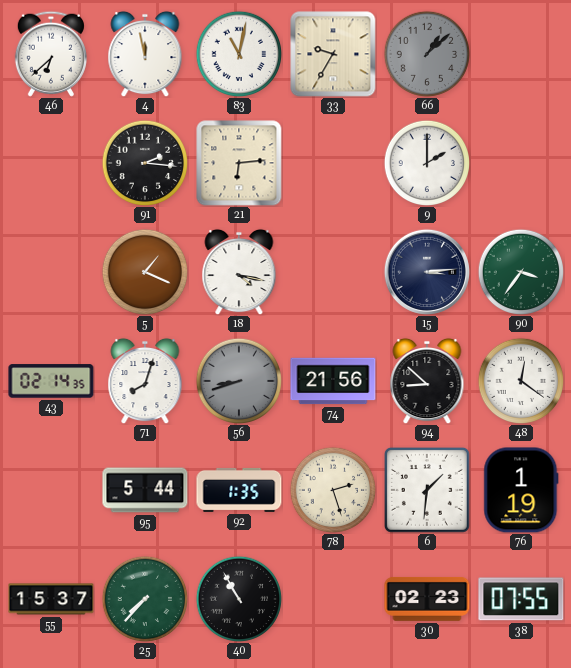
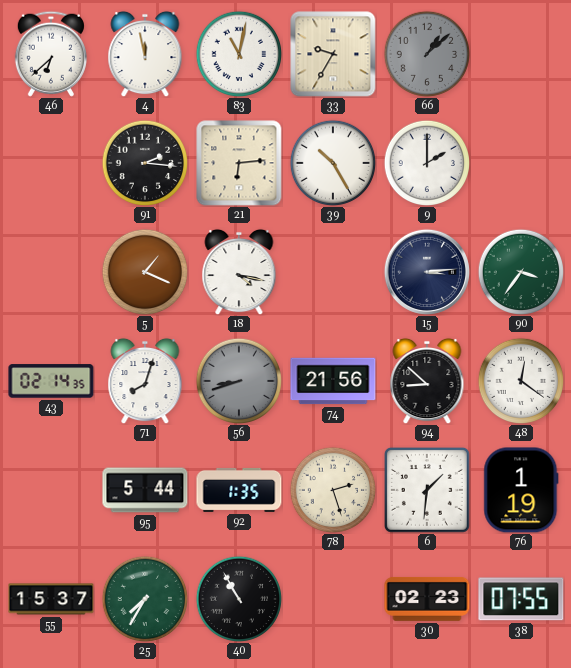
39: none -> 10:25 (333, 163)
25: 7:37 -> 7:35 (145, 599)
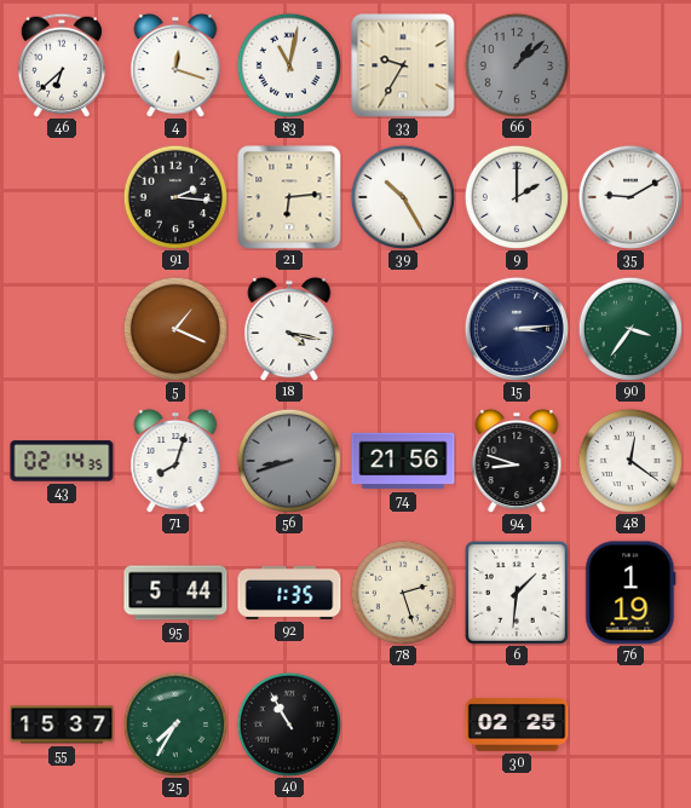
4: 11:58 -> 12:18 (175, 65)
35: none -> 9:10 (630, 197)
94: 8:52 -> 8:48 (517, 461)
30: 02:23 -> 02:25 (517, 725)
38: 07:55 -> none (521, 599)
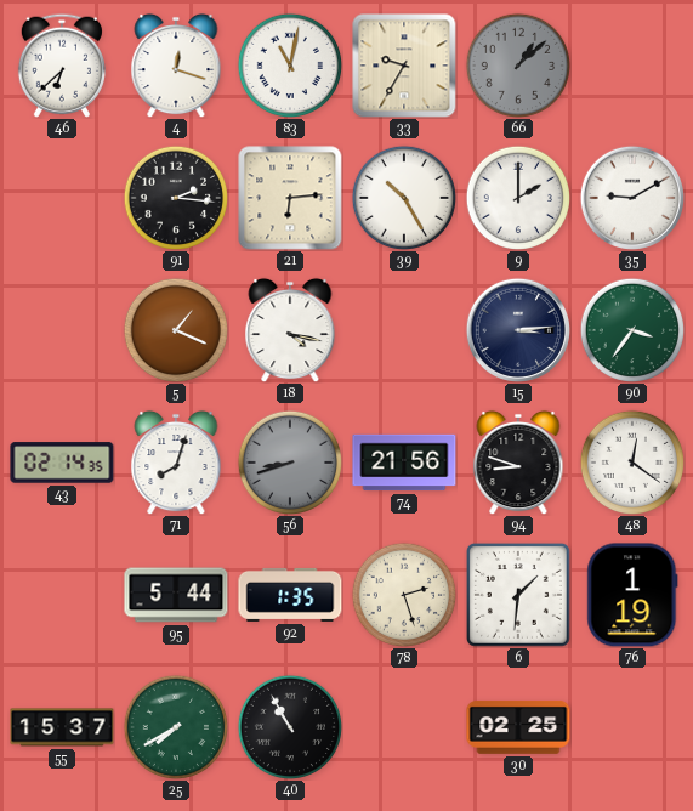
25: 7:35 -> 7:40 (176, 727)
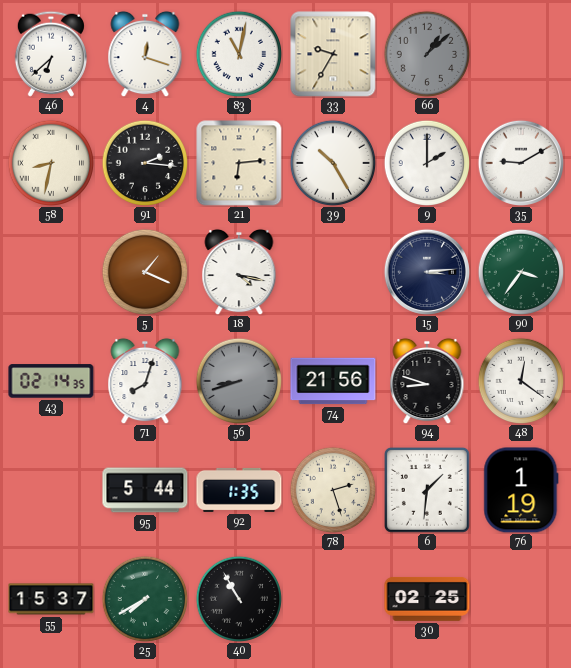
58: none -> 8:32 (51, 163)
